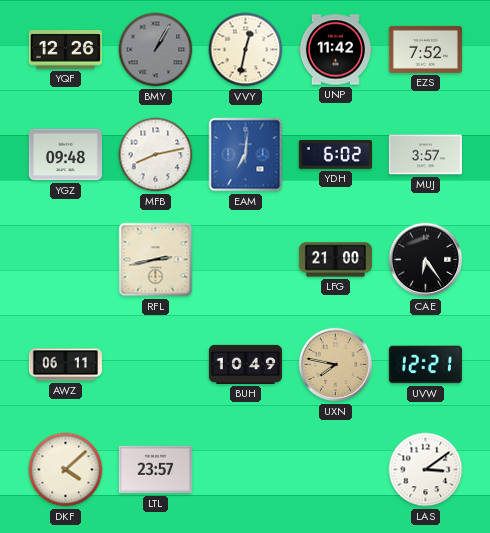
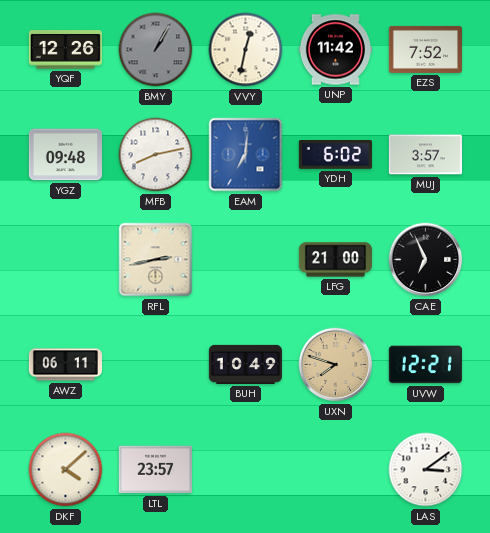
CAE: 6:24 -> 6:56 (426, 260)
UXN: 7:47 -> 7:48 (336, 365)
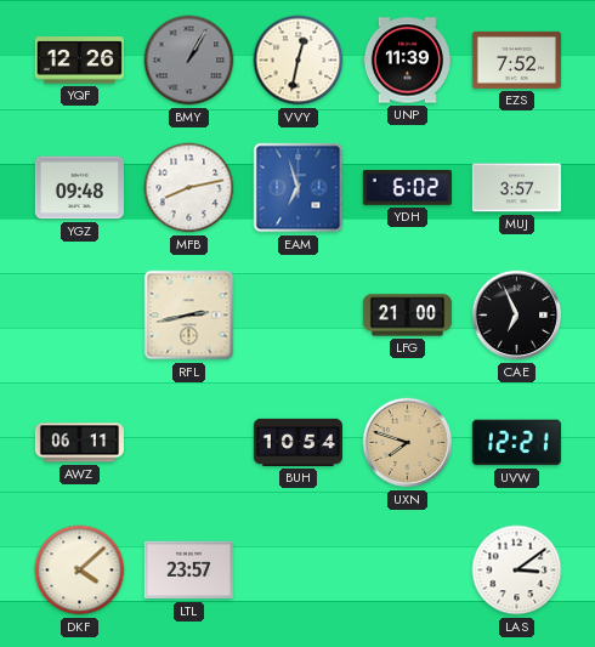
UNP: 11:42 -> 11:39 (407, 61)
EAM: 7:01 -> 6:57 (299, 188)
BUH: 10:49 -> 10:54 (297, 442)
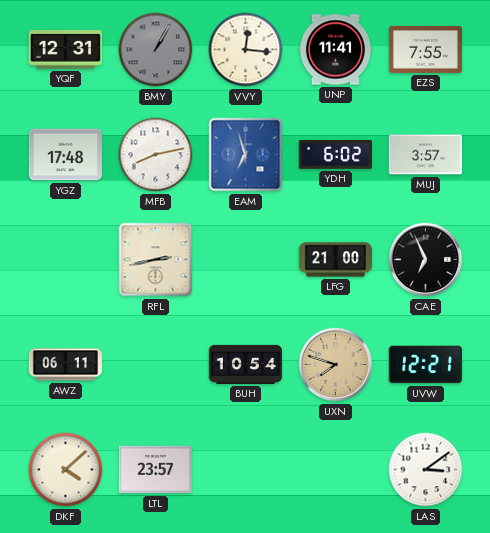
YQF: 12:26 -> 12:31 (65, 50)
VVY: 12:32 -> 12:16 (246, 50)
UNP: 11:39 -> 11:41 (335, 50)
EZS: 7:52 -> 7:55 (425, 49)
YGZ: 09:48 -> 17:48 (65, 155)
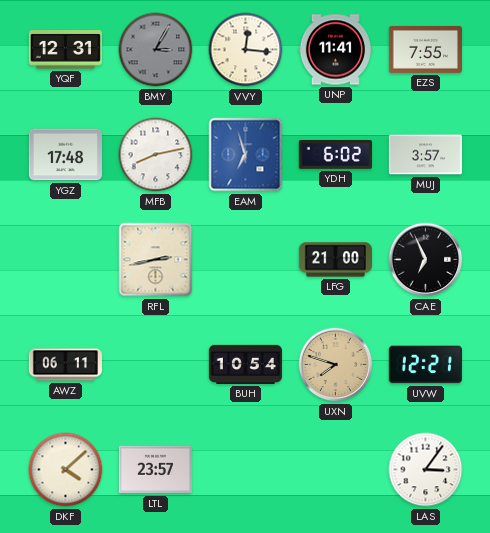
BMY: 1:05 -> 3:05 (156, 50)
LAS: 3:09 -> 3:06 (426, 470)
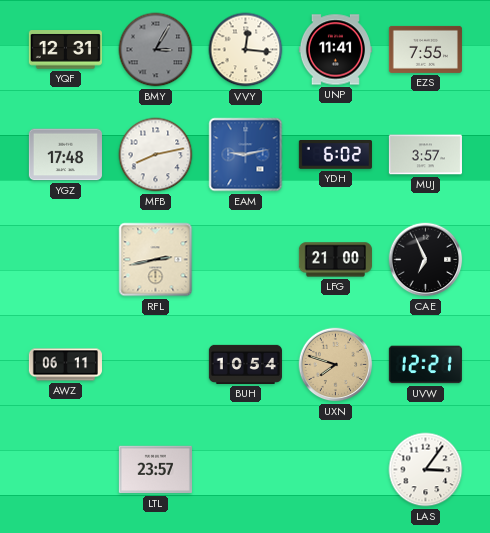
EAM: 6:57 -> 9:13 (246, 155)
DKF: 4:08 -> none (66, 470)
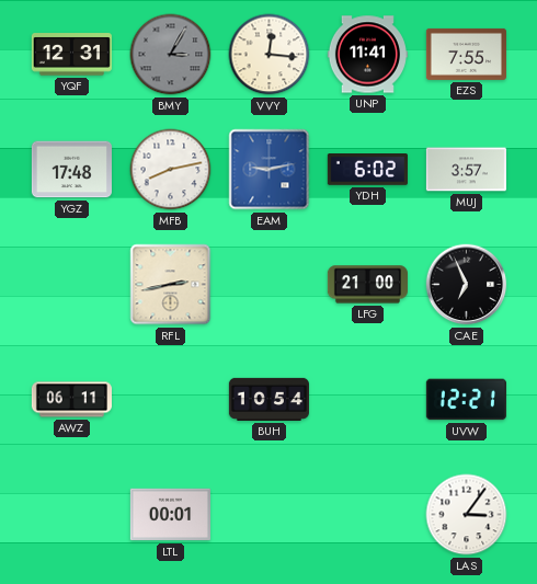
UXN: 7:48 -> none (336, 365)
LTL: 23:57 -> 00:01 (170, 515)
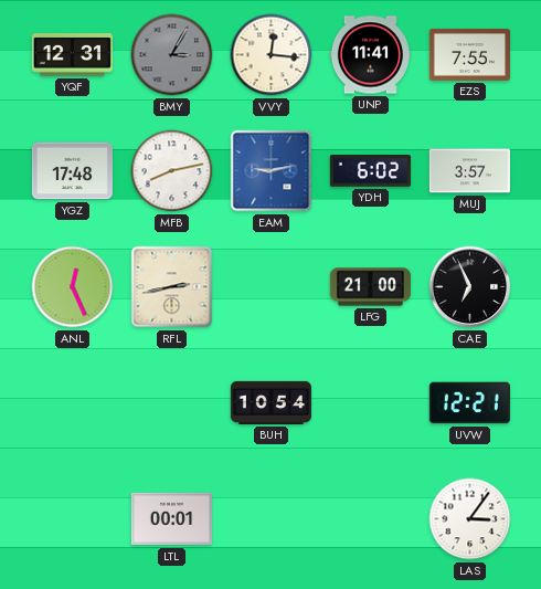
ANL: none -> 12:26 (73, 287)
AWZ: 06:11 -> none (71, 400)
